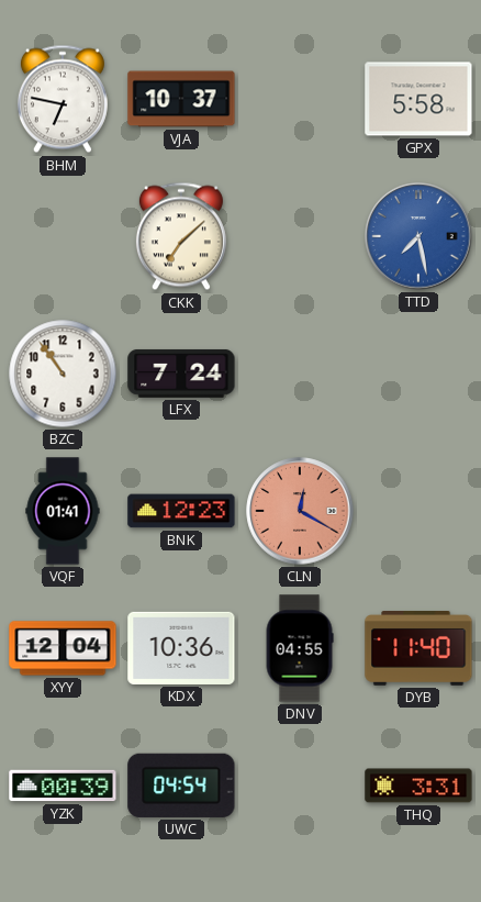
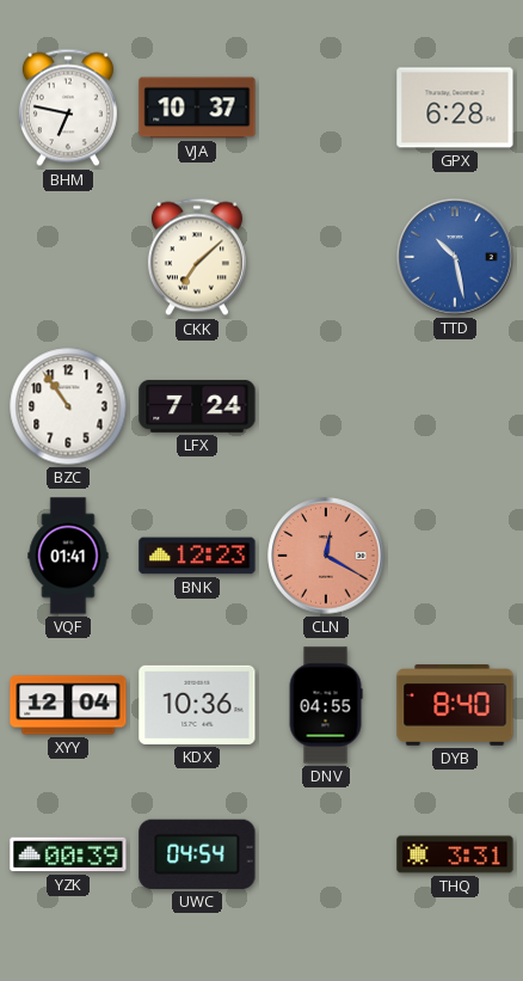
GPX: 5:58 -> 6:28 (455, 108)
TTD: 7:28 -> 10:28 (455, 257)
DYB: 11:40 -> 8:40 (455, 706)
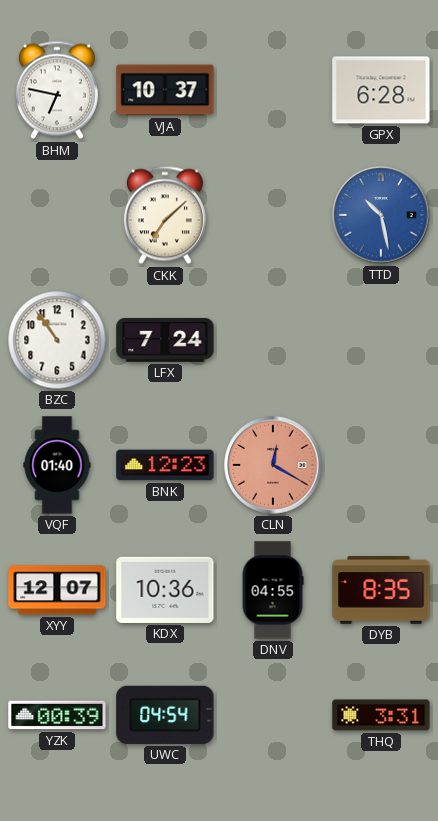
VQF: 01:41 -> 01:40 (57, 465)
XYY: 12:04 -> 12:07 (57, 590)
DYB: 8:40 -> 8:35 (381, 591)
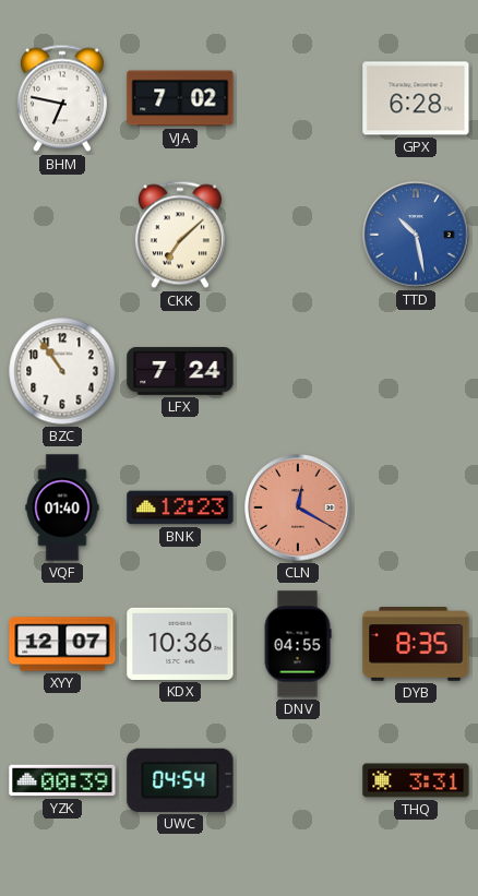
VJA: 10:37 -> 7:02 (180, 98)
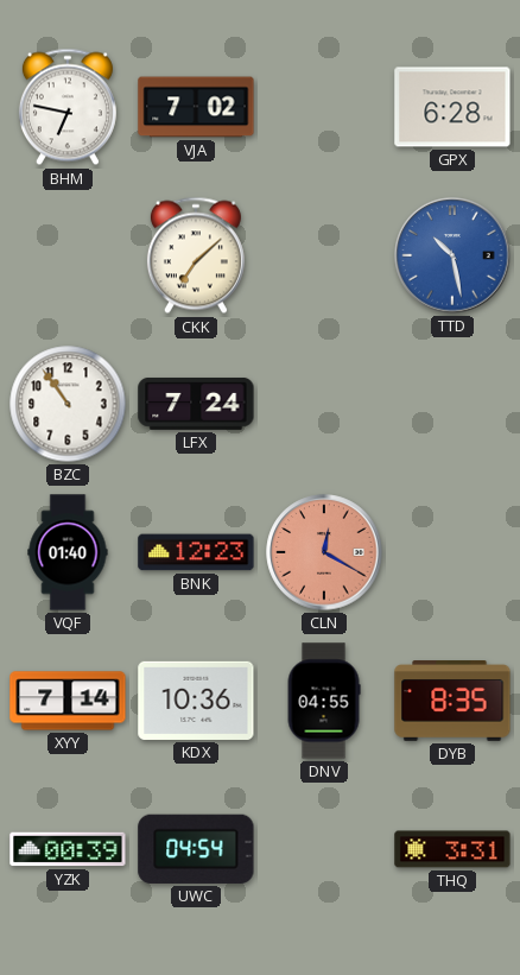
XYY: 12:07 -> 7:14 (68, 701)
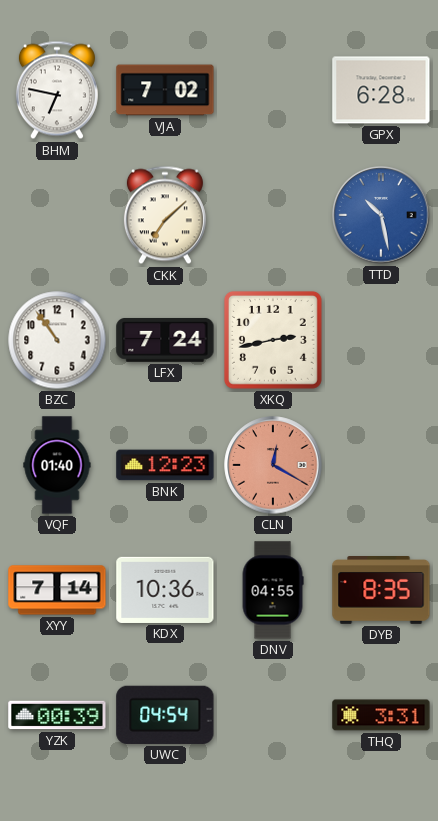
XKQ: none -> 2:43 (273, 340)
